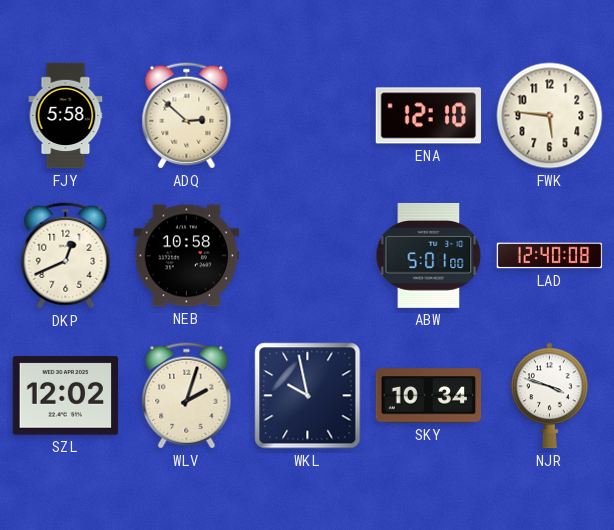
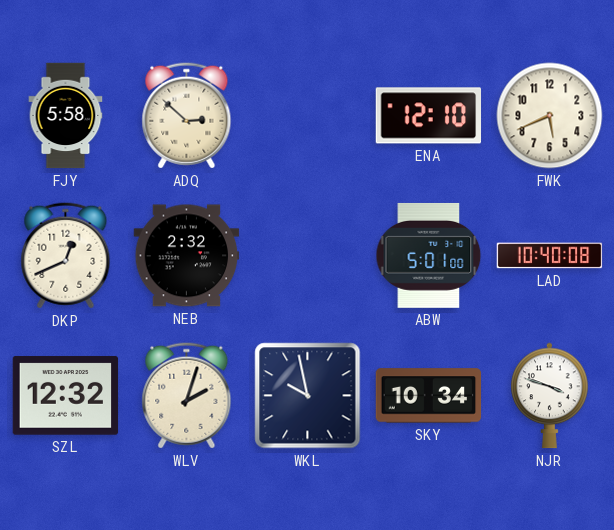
FWK: 5:46 -> 5:41 (550, 116)
NEB: 10:58 -> 2:32 (187, 256)
LAD: 12:40 -> 10:40 (550, 256)
SZL: 12:02 -> 12:32 (66, 396)
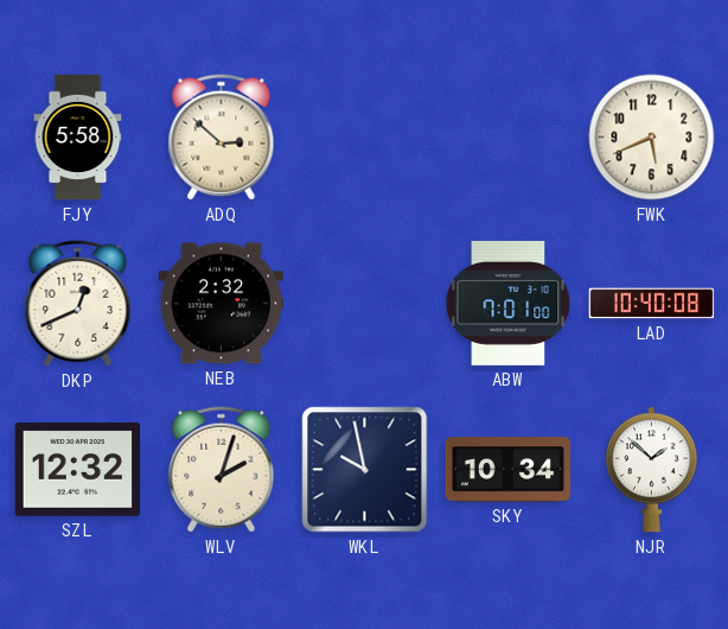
ENA: 12:10 -> none (429, 116)
ABW: 5:01 -> 7:01 (509, 303)
NJR: 3:48 -> 1:52 (652, 470)
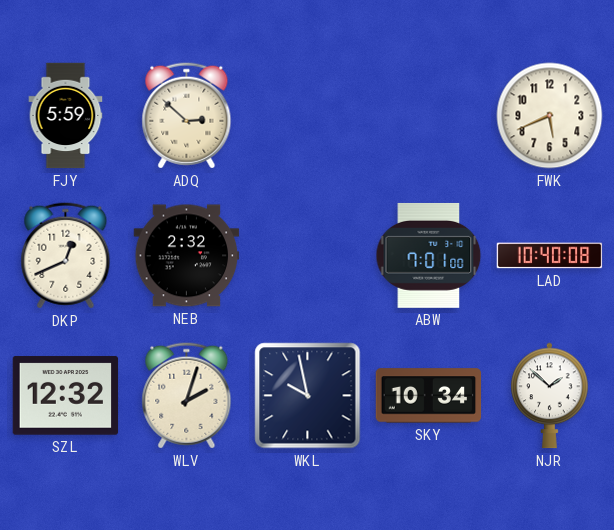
FJY: 5:58 -> 5:59 (66, 116)
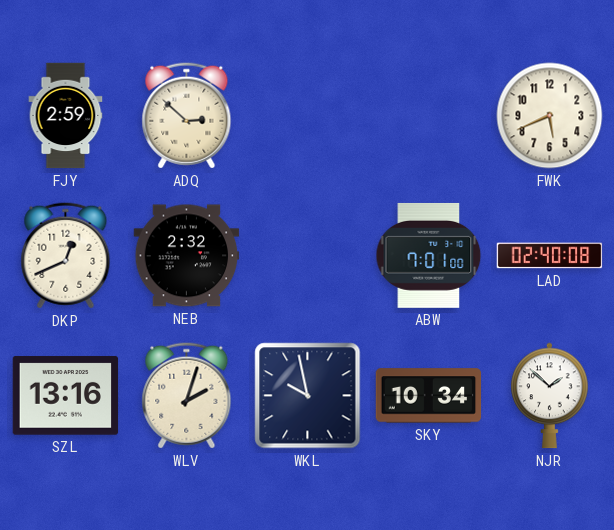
FJY: 5:59 -> 2:59 (66, 116)
LAD: 10:40 -> 02:40 (550, 256)
SZL: 12:32 -> 13:16 (66, 396)
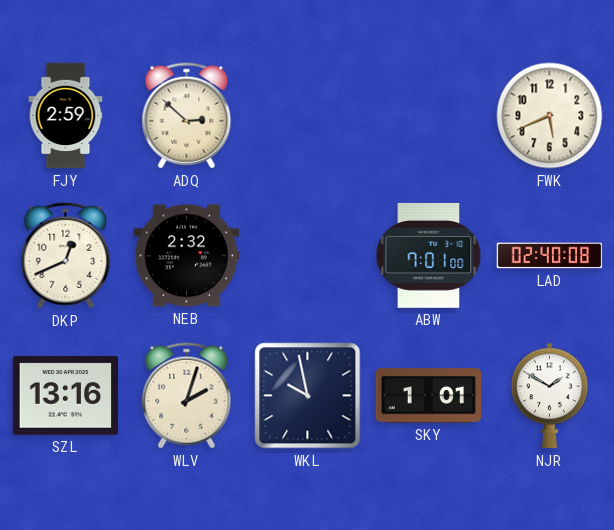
SKY: 10:34 -> 1:01 (429, 396)
NJR: 1:52 -> 1:50 (550, 396)
